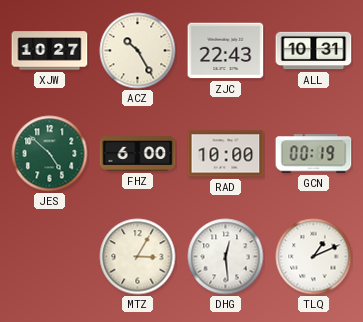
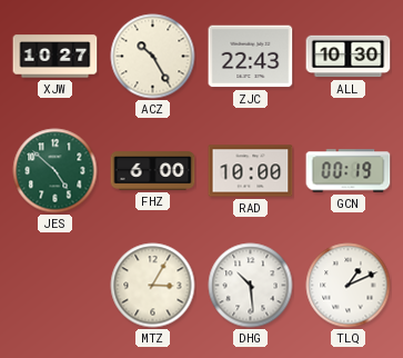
ALL: 10:31 -> 10:30 (349, 57)
DHG: 12:29 -> 10:29 (251, 286)
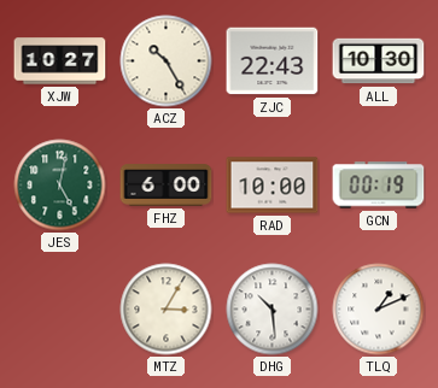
JES: 4:52 -> 5:02 (60, 186)
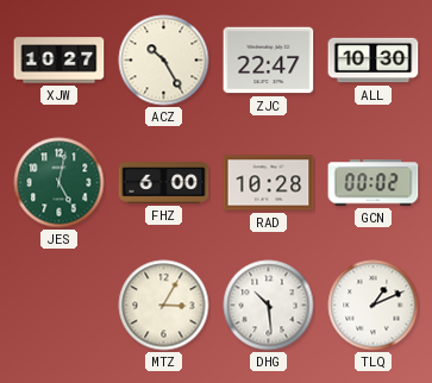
ZJC: 22:43 -> 22:47 (269, 61)
RAD: 10:00 -> 10:28 (269, 183)
GCN: 00:19 -> 00:02 (374, 183)
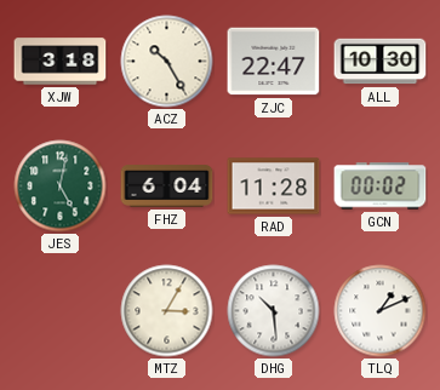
XJW: 10:27 -> 3:18 (61, 62)
FHZ: 6:00 -> 6:04 (167, 187)
RAD: 10:28 -> 11:28 (274, 187)
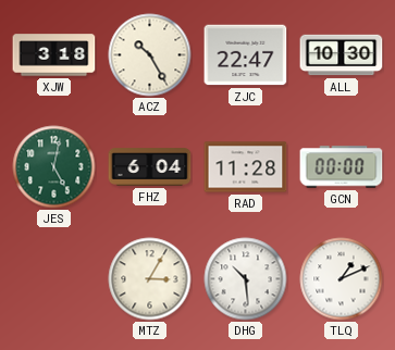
GCN: 00:02 -> 00:00 (342, 167)
